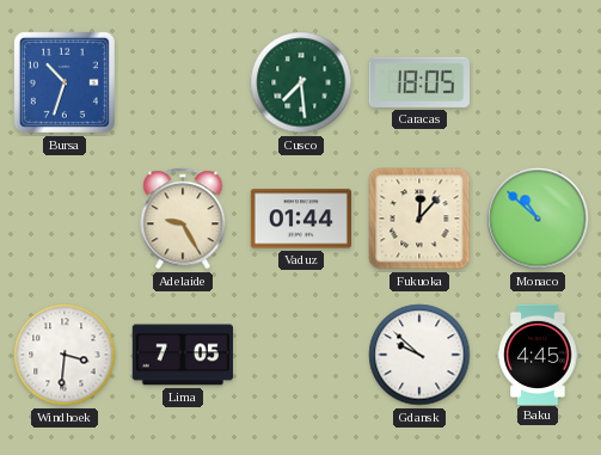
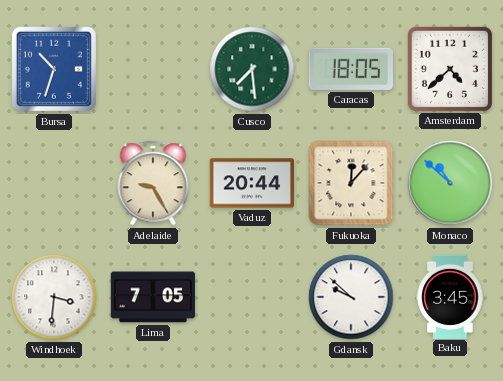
Amsterdam: none -> 4:38 (450, 69)
Vaduz: 01:44 -> 20:44 (251, 183)
Baku: 4:45 -> 3:45 (450, 296)
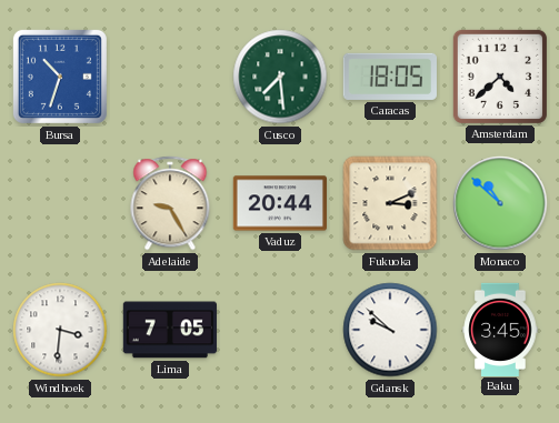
Fukuoka: 12:07 -> 3:11 (390, 203)
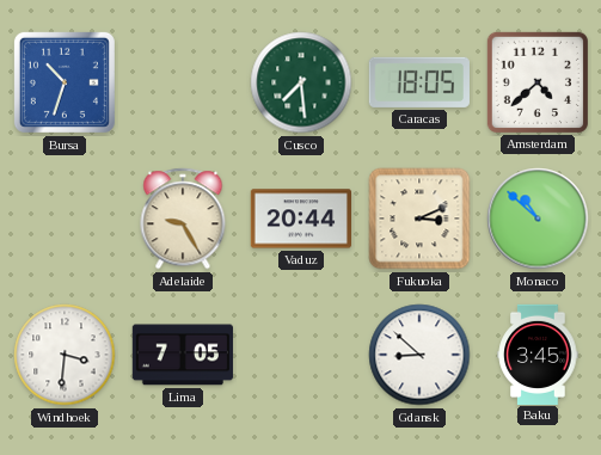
Gdansk: 9:52 -> 8:52 (419, 355)
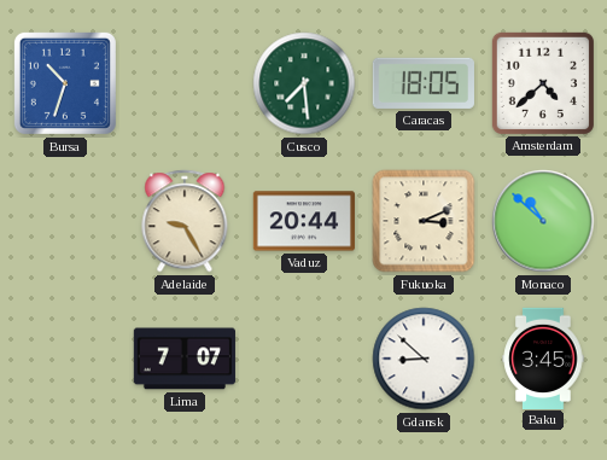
Windhoek: 3:31 -> none (65, 355)
Lima: 7:05 -> 7:07 (183, 359)
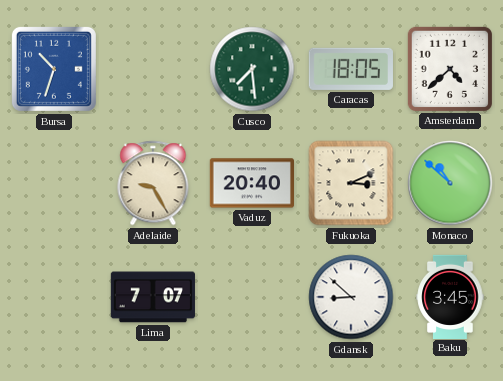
Vaduz: 20:44 -> 20:40 (251, 183)
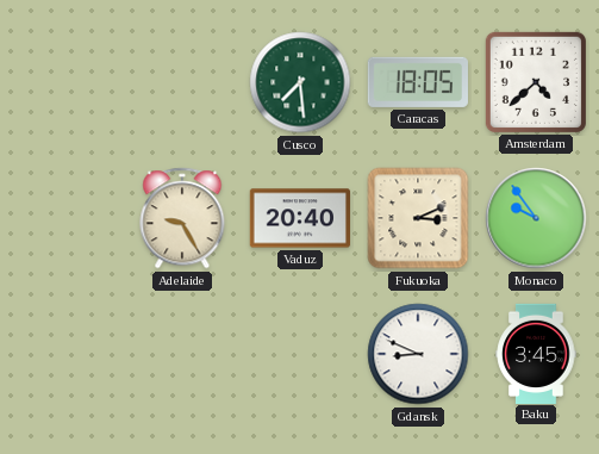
Bursa: 10:33 -> none (54, 69)
Monaco: 10:52 -> 9:54 (536, 218)
Lima: 7:07 -> none (152, 297)
Gdansk: 8:52 -> 8:49 (418, 354)
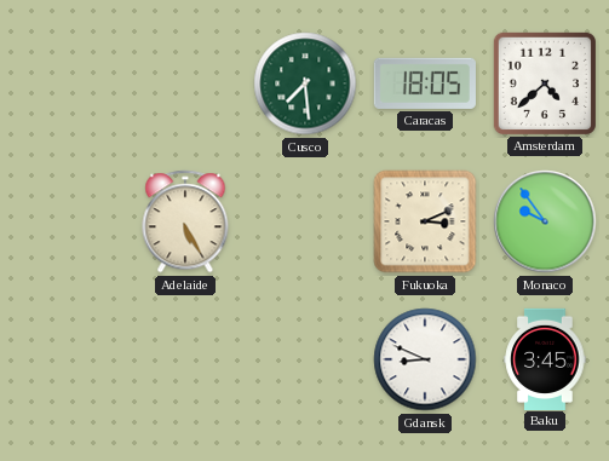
Adelaide: 9:25 -> 5:25 (185, 221)
Vaduz: 20:40 -> none (299, 218)
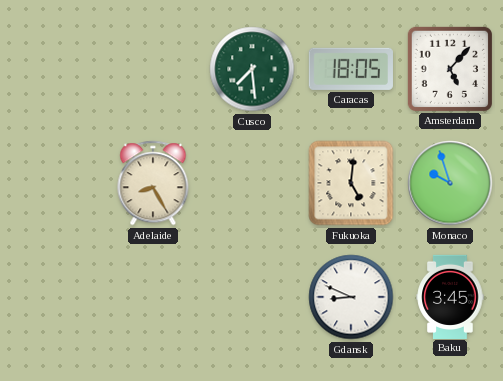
Amsterdam: 4:38 -> 5:07 (450, 69)
Adelaide: 5:25 -> 8:25 (153, 183)
Fukuoka: 3:11 -> 5:01 (351, 183)
Monaco: 9:54 -> 9:57 (450, 183)
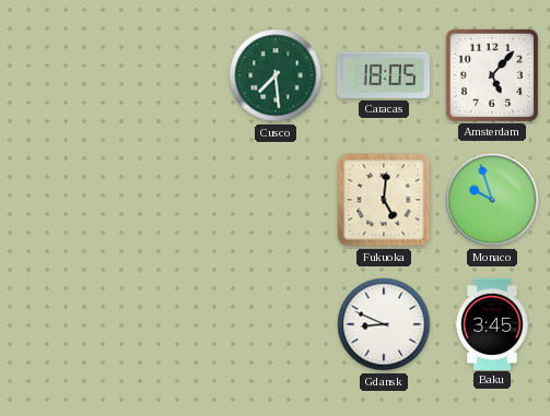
Adelaide: 8:25 -> none (153, 183)
